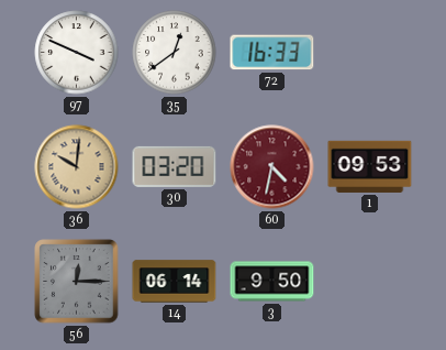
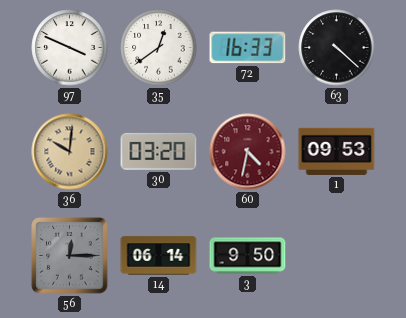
63: none -> 4:22 (337, 48)
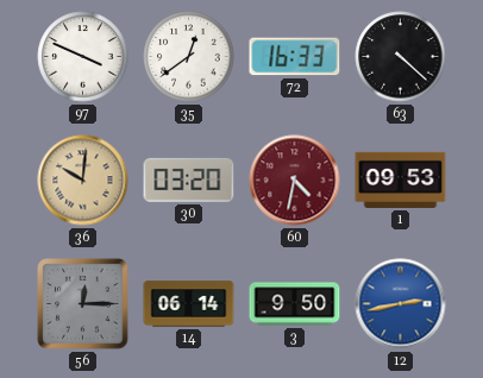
12: none -> 2:43 (401, 304)
